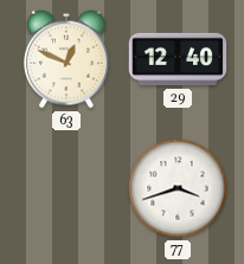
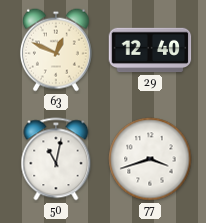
50: none -> 11:02 (56, 159)
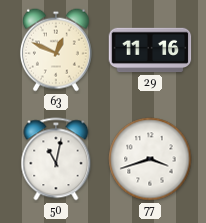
29: 12:40 -> 11:16 (150, 50)
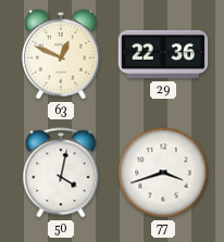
29: 11:16 -> 22:36 (163, 54)
50: 11:02 -> 4:02 (61, 173)
